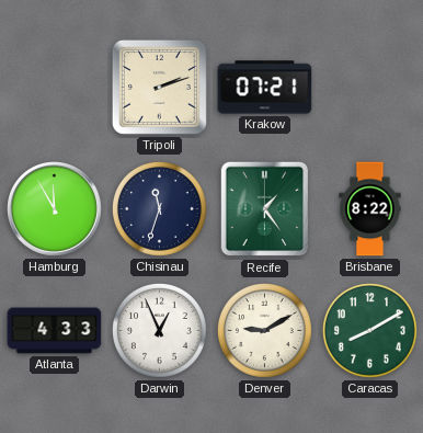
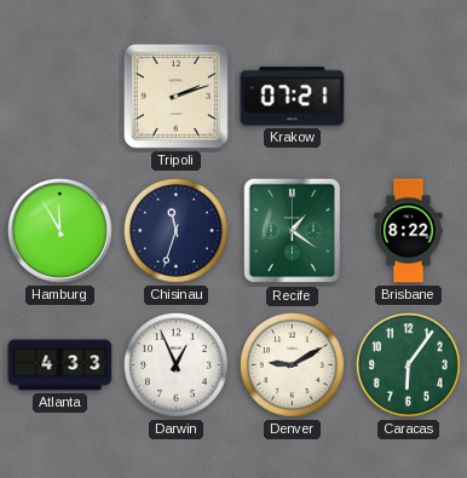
Recife: 1:24 -> 1:21 (293, 231)
Caracas: 8:10 -> 6:06 (408, 364)
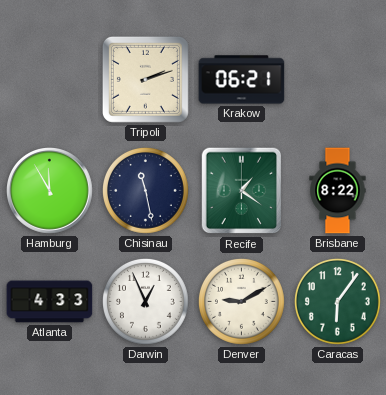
Krakow: 07:21 -> 06:21 (242, 80)
Chisinau: 11:33 -> 11:28 (145, 190)
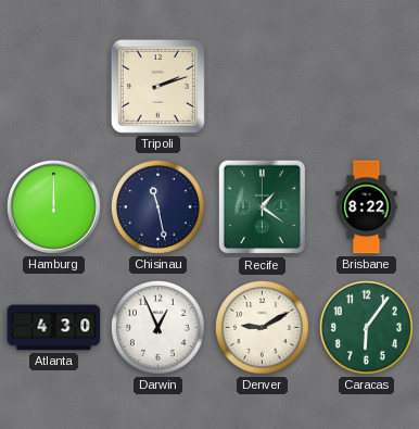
Krakow: 06:21 -> none (242, 80)
Hamburg: 11:55 -> 12:00 (54, 207)
Atlanta: 4:33 -> 4:30 (54, 328)
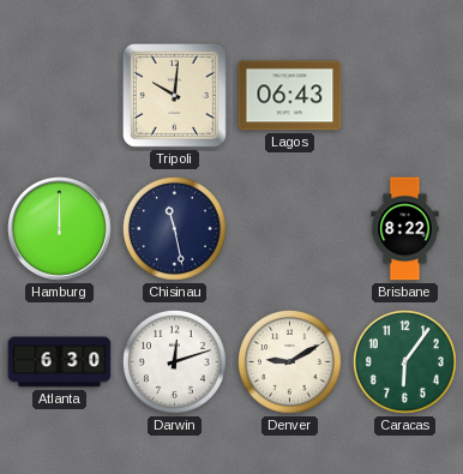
Tripoli: 2:12 -> 10:01 (174, 95)
Lagos: none -> 06:43 (290, 96)
Recife: 1:21 -> none (263, 207)
Atlanta: 4:30 -> 6:30 (60, 362)
Darwin: 12:56 -> 12:12 (174, 361)
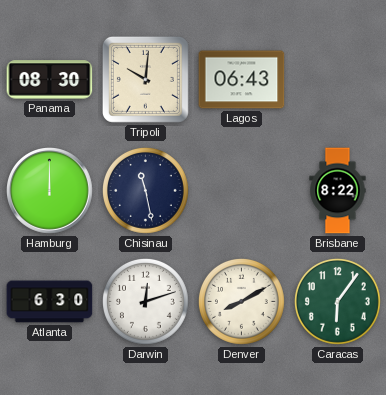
Panama: none -> 08:30 (50, 80)
Denver: 9:10 -> 8:10 (241, 301)
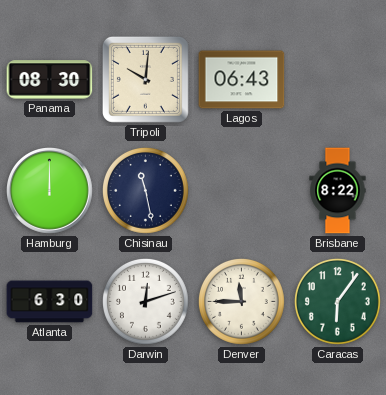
Denver: 8:10 -> 11:45 (241, 301)
